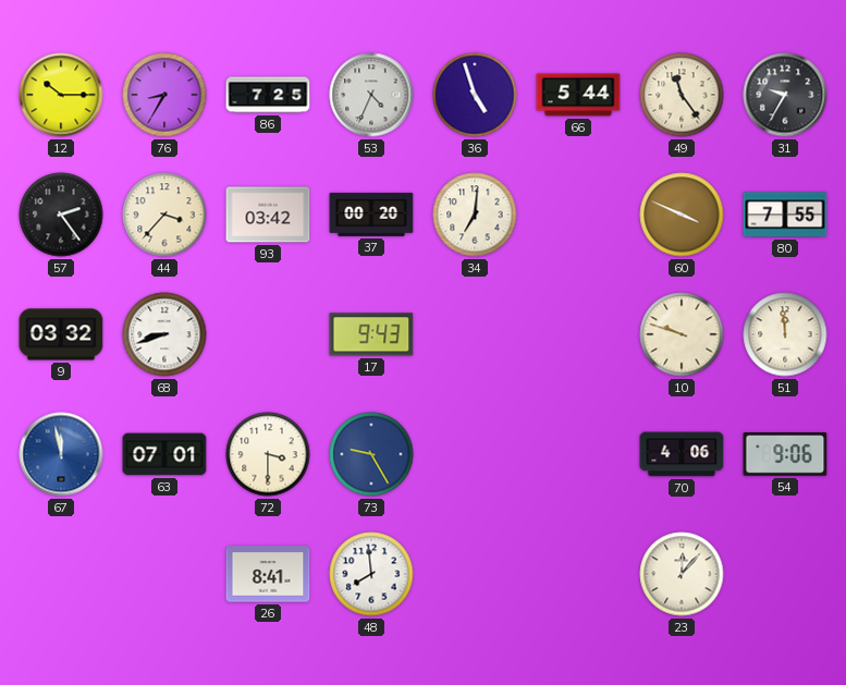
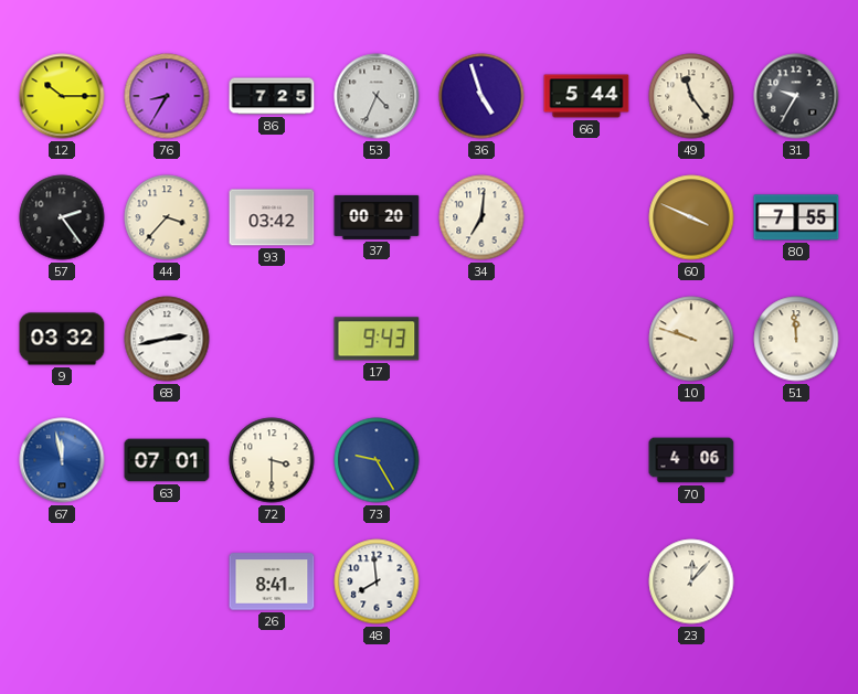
68: 8:42 -> 2:43 (167, 339)
54: 9:06 -> none (785, 455)
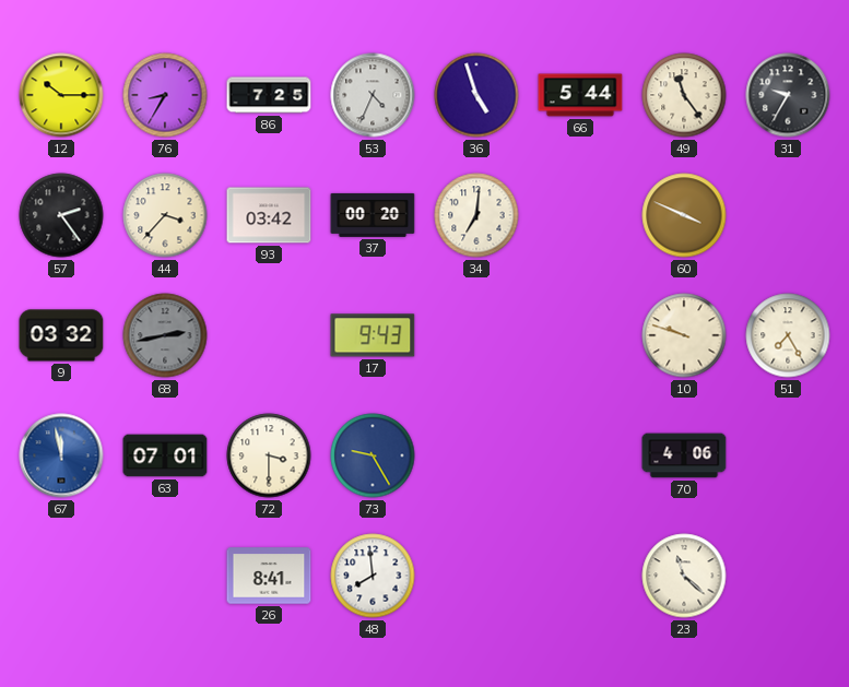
80: 7:55 -> none (796, 217)
68 dial: white -> grey (165, 335)
51: 11:59 -> 7:25 (788, 335)
23: 12:07 -> 11:22 (684, 576)
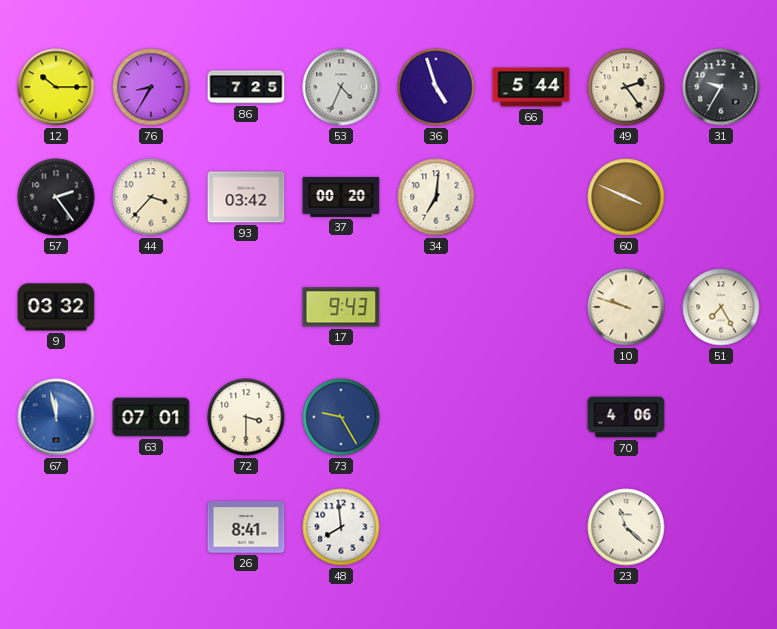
49: 11:24 -> 2:24 (626, 87)
68: 2:43 -> none (165, 335)
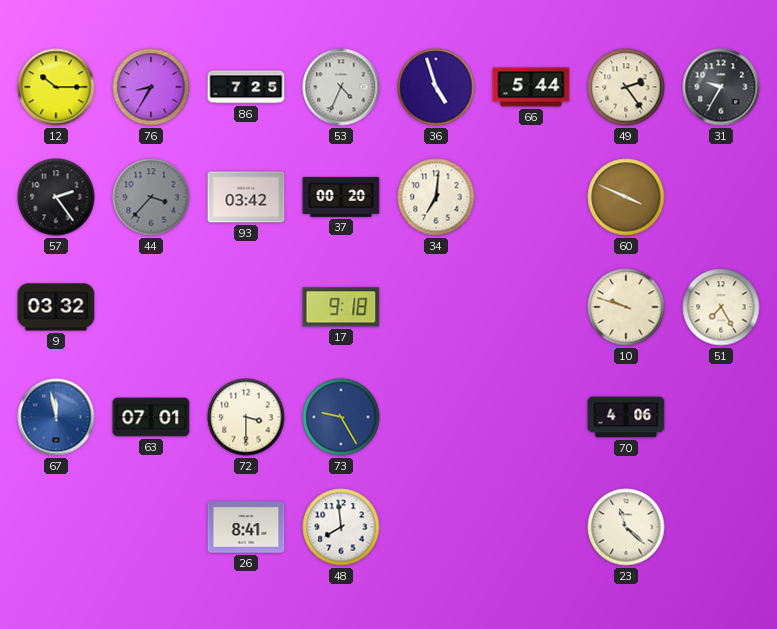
44 dial: cream -> grey (151, 197)
17: 9:43 -> 9:18 (341, 307)
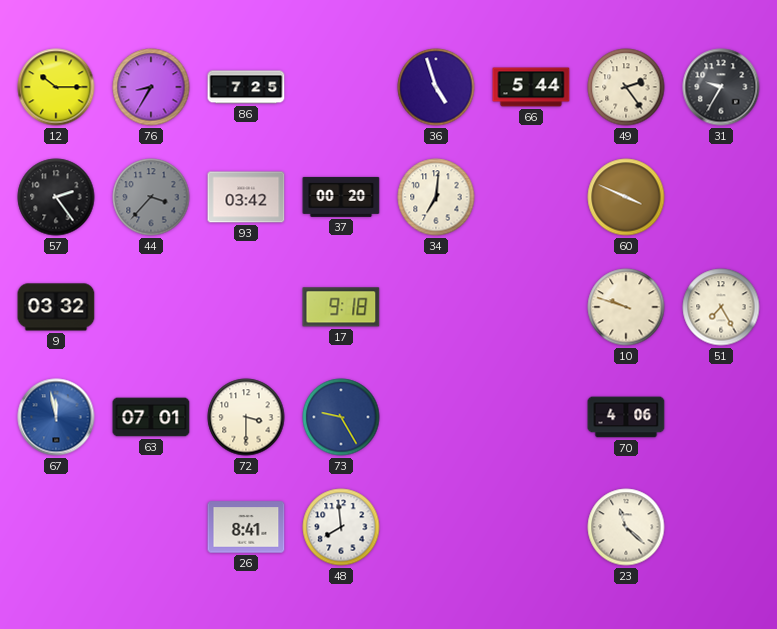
53: 4:34 -> none (341, 87)
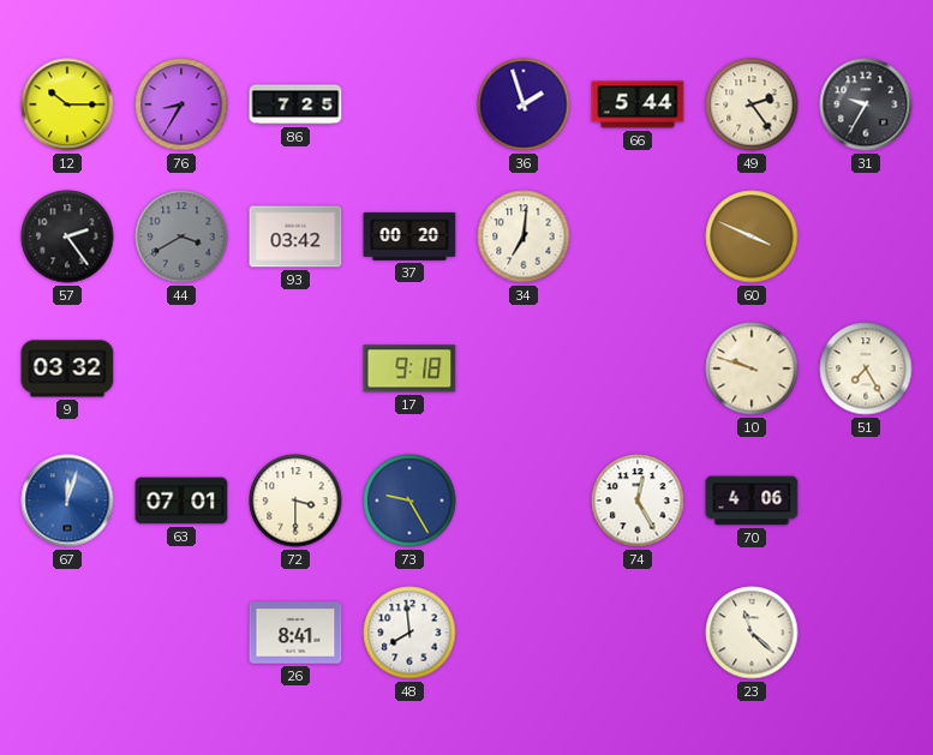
36: 4:57 -> 1:57 (524, 104)
44: 3:37 -> 3:40 (181, 236)
67: 11:58 -> 12:03 (67, 501)
74: none -> 12:25 (638, 501)
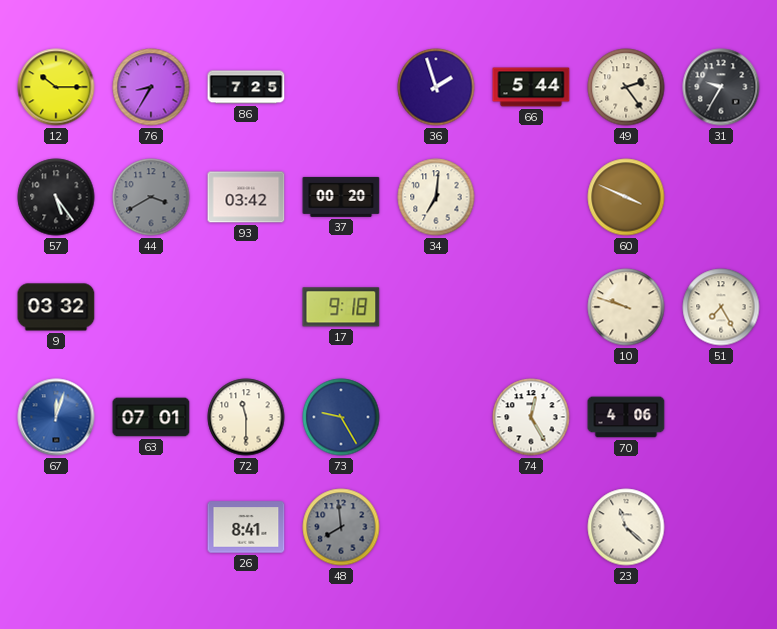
57: 2:24 -> 5:24 (56, 197)
72: 3:30 -> 11:30 (246, 417)
48 dial: white -> grey (341, 527)
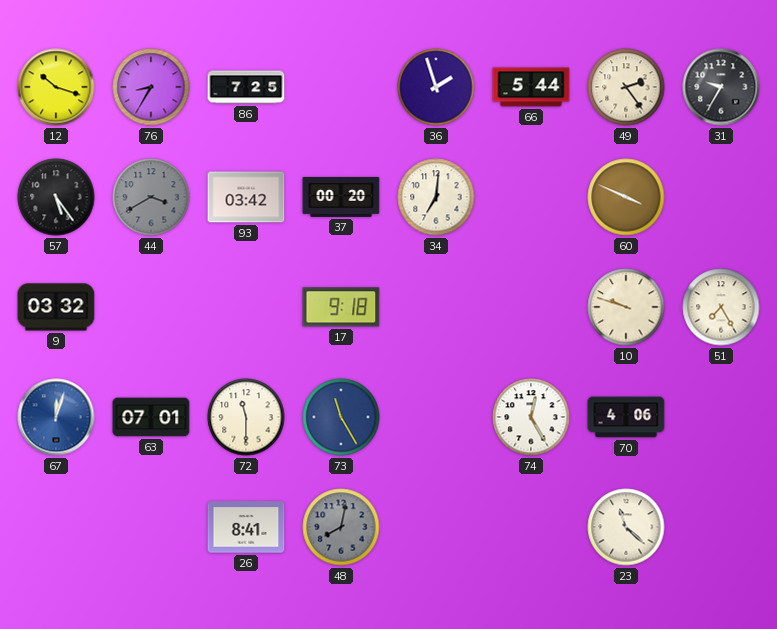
12: 10:15 -> 10:18 (56, 87)
73: 9:25 -> 11:25 (341, 417)
48: 7:59 -> 8:02 (341, 527)
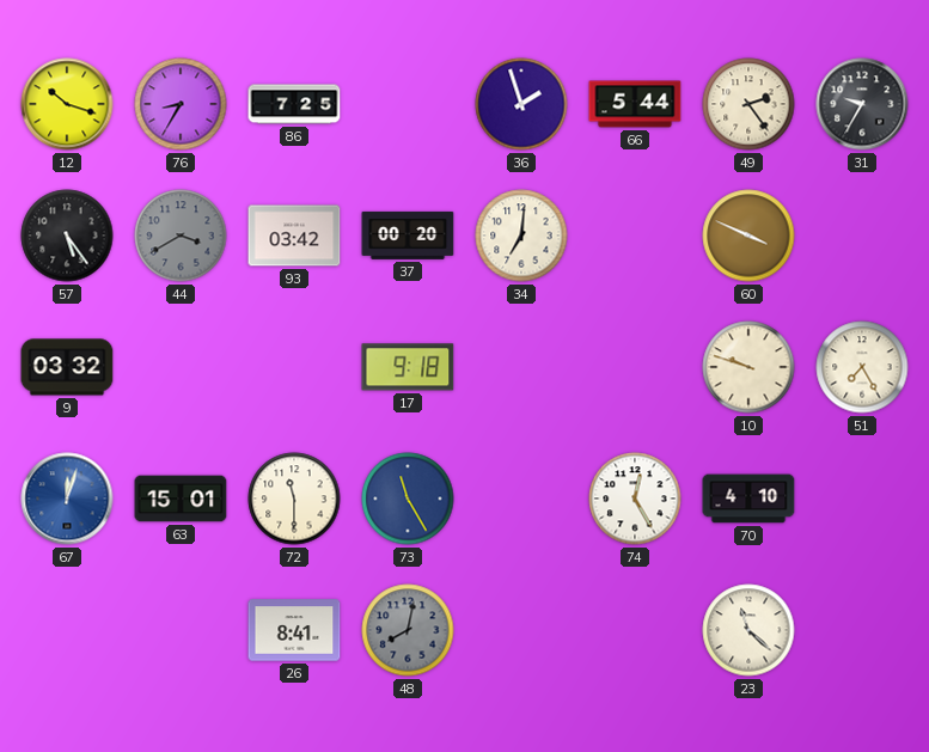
63: 07:01 -> 15:01 (181, 499)
70: 4:06 -> 4:10 (748, 499)
